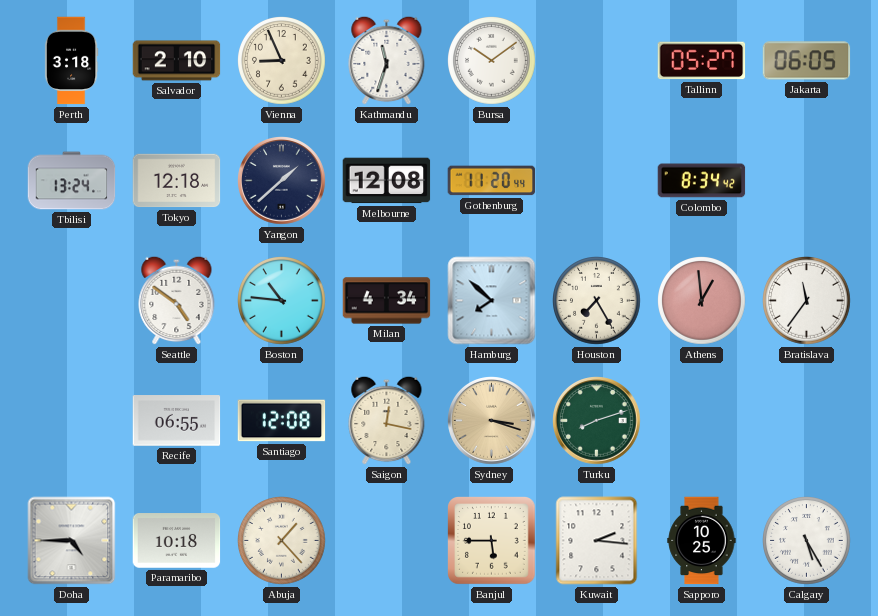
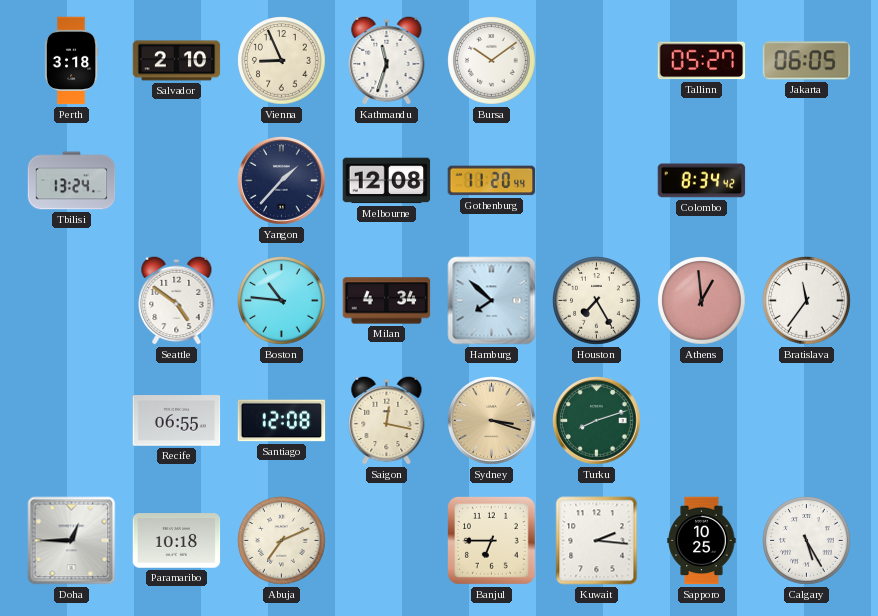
Tokyo: 12:18 -> none (177, 181)
Yangon: 1:38 -> 1:37 (282, 181)
Doha: 4:45 -> 12:45 (72, 541)
Abuja: 1:23 -> 7:11 (282, 541)
Banjul: 5:45 -> 6:45 (492, 541)
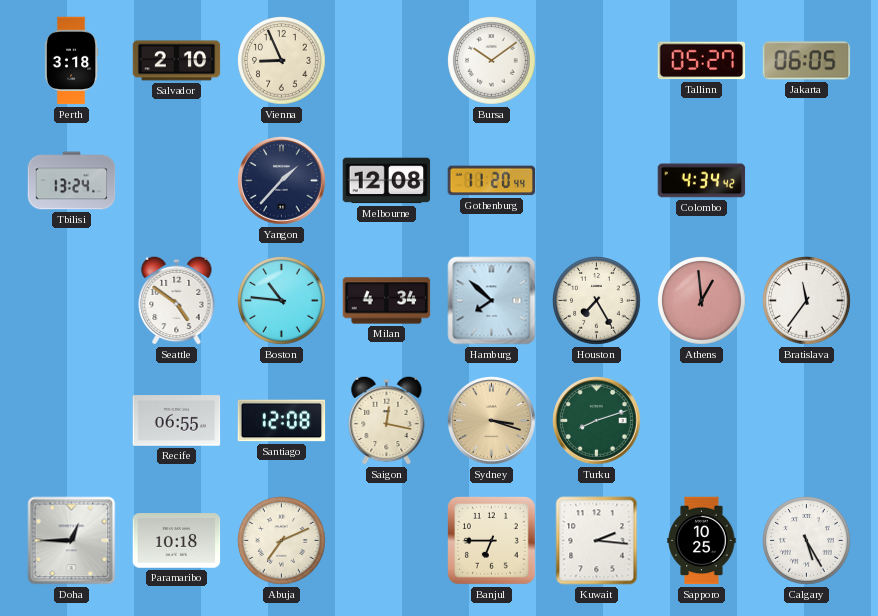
Kathmandu: 11:33 -> none (387, 60)
Colombo: 8:34 -> 4:34 (702, 181)
